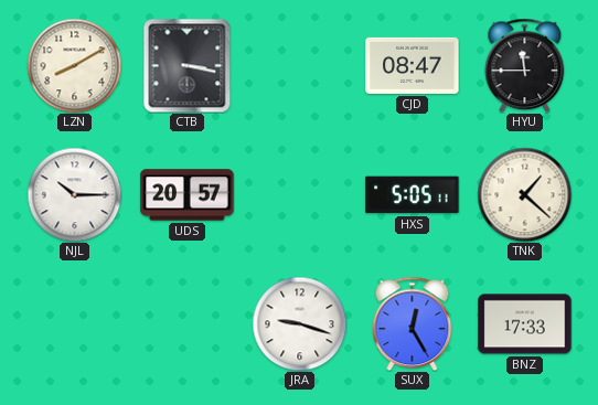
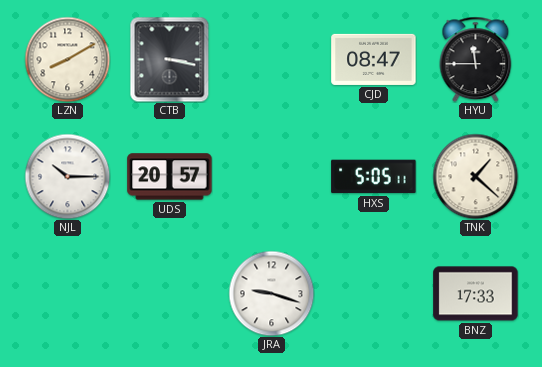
SUX: 12:25 -> none (413, 323)
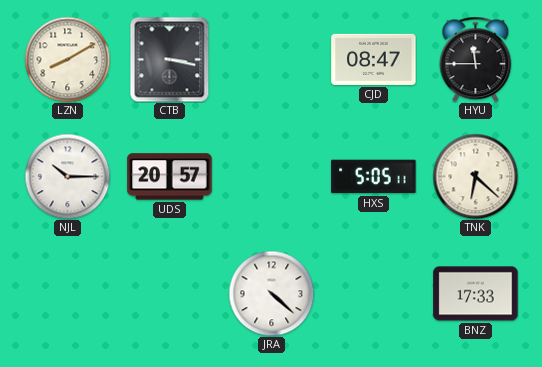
TNK: 1:22 -> 6:22 (475, 176)
JRA: 9:18 -> 4:22 (271, 293)
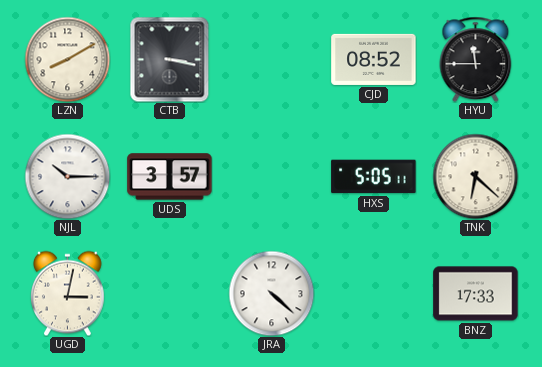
CJD: 08:47 -> 08:52 (374, 59)
UDS: 20:57 -> 3:57 (170, 177)
UGD: none -> 3:02 (68, 293)
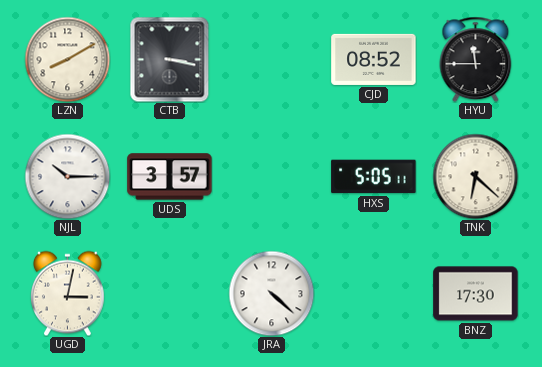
BNZ: 17:33 -> 17:30 (476, 294)
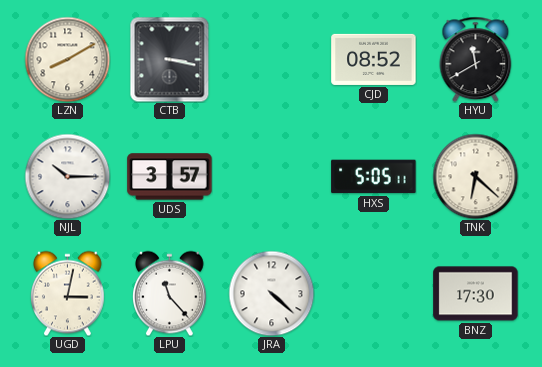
HYU: 11:45 -> 11:40 (476, 59)
LPU: none -> 11:23 (170, 293)
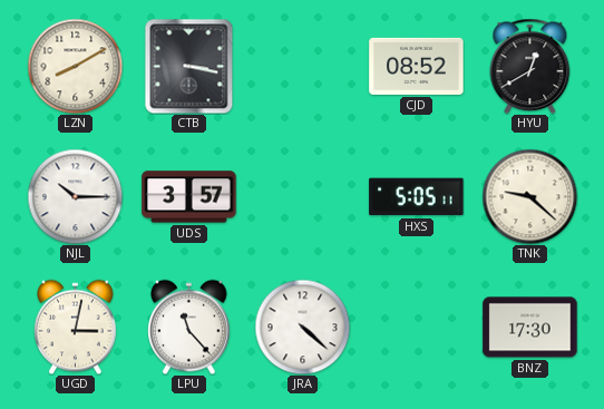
HYU: 11:40 -> 12:40 (530, 66)
TNK: 6:22 -> 9:22 (529, 196)
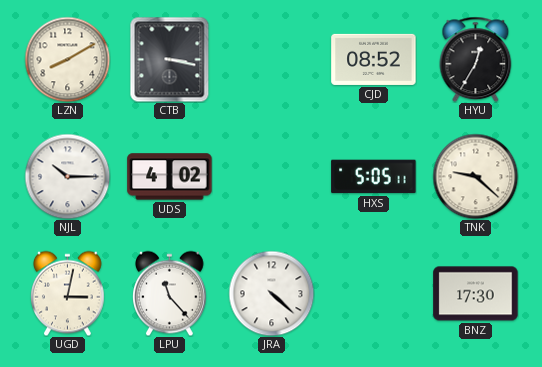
HYU: 12:40 -> 12:35 (476, 59)
UDS: 3:57 -> 4:02 (170, 177)
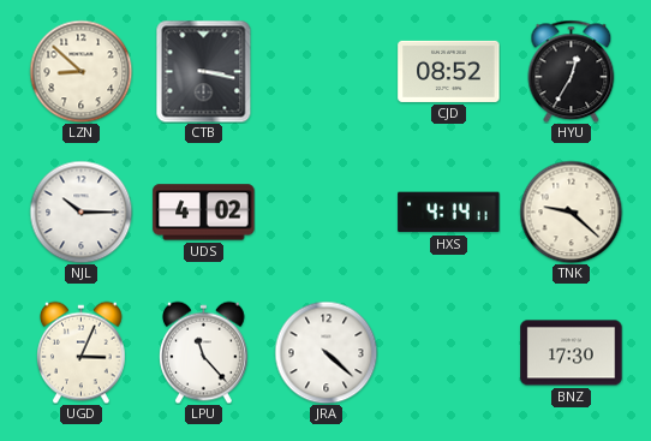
LZN: 8:10 -> 8:52 (80, 71)
HXS: 5:05 -> 4:14 (449, 213)
UGD: 3:02 -> 3:04 (82, 352)
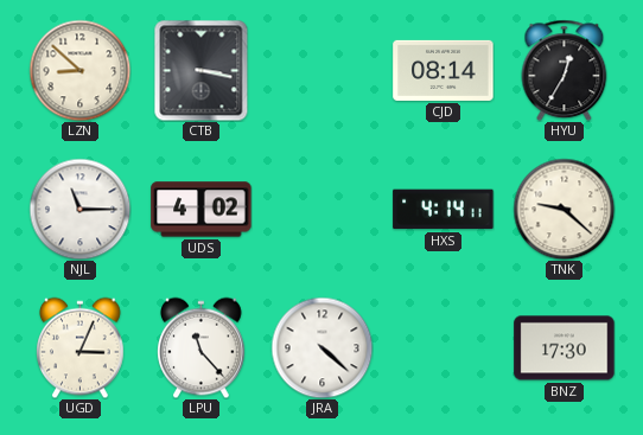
CJD: 08:52 -> 08:14 (444, 70)
NJL: 10:15 -> 11:15 (79, 209)
